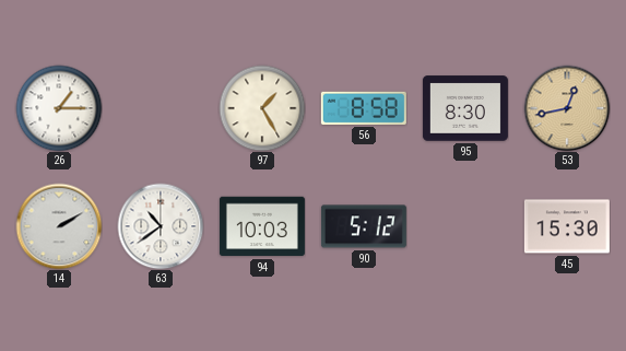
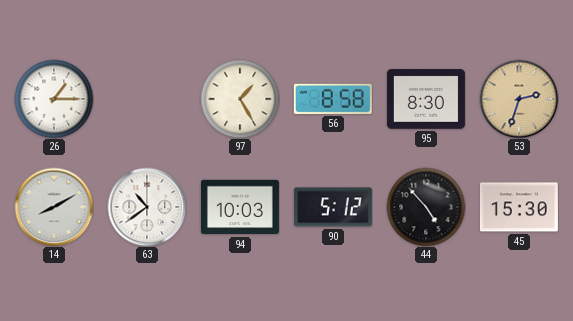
53: 12:43 -> 2:33 (519, 99)
14: 2:10 -> 8:10 (54, 207)
44: none -> 4:53 (426, 207)
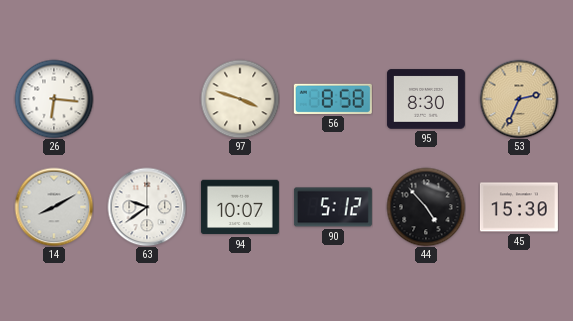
26: 1:15 -> 6:16 (54, 99)
97: 1:25 -> 3:48 (240, 99)
53: 2:33 -> 2:34 (519, 99)
63: 10:39 -> 9:39 (147, 207)
94: 10:03 -> 10:07 (240, 207)
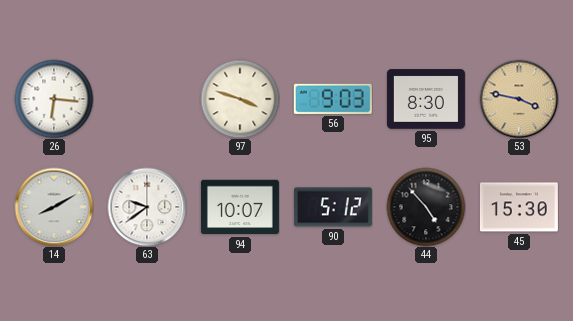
56: 8:58 -> 9:03 (333, 99)
53: 2:34 -> 3:47 (519, 99)
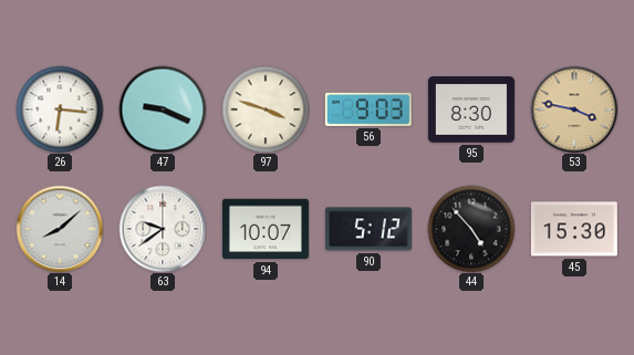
47: none -> 9:19 (163, 109)
14: 8:10 -> 8:08 (60, 229)
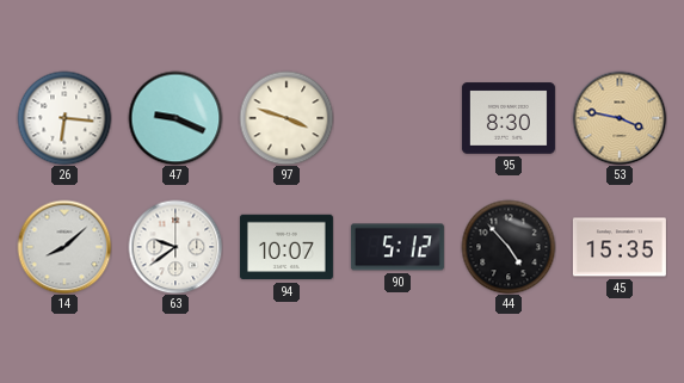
56: 9:03 -> none (368, 109)
45: 15:30 -> 15:35 (620, 247)
